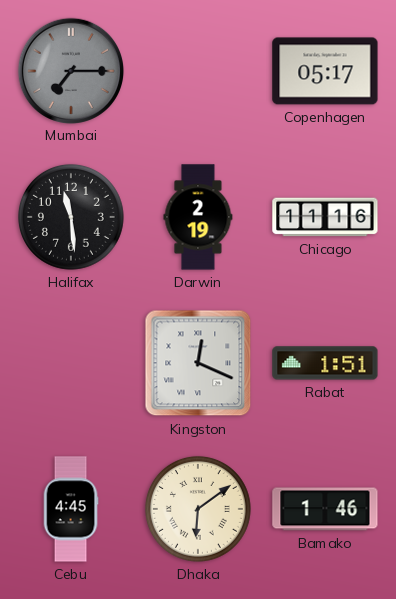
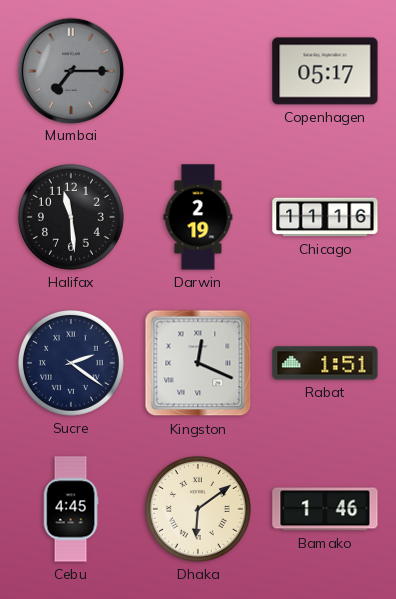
Sucre: none -> 2:21 (71, 363)
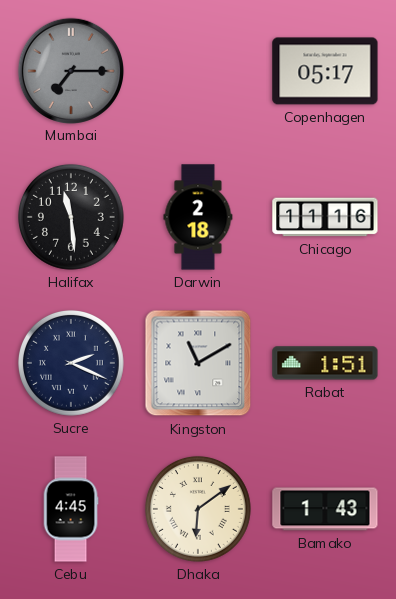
Darwin: 2:19 -> 2:18 (198, 217)
Sucre: 2:21 -> 2:19 (71, 363)
Kingston: 12:19 -> 11:10 (198, 363)
Bamako: 1:46 -> 1:43 (325, 509)
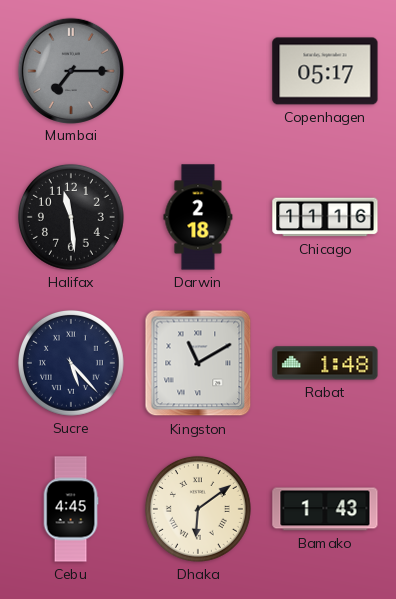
Sucre: 2:19 -> 5:23 (71, 363)
Rabat: 1:51 -> 1:48 (325, 363)
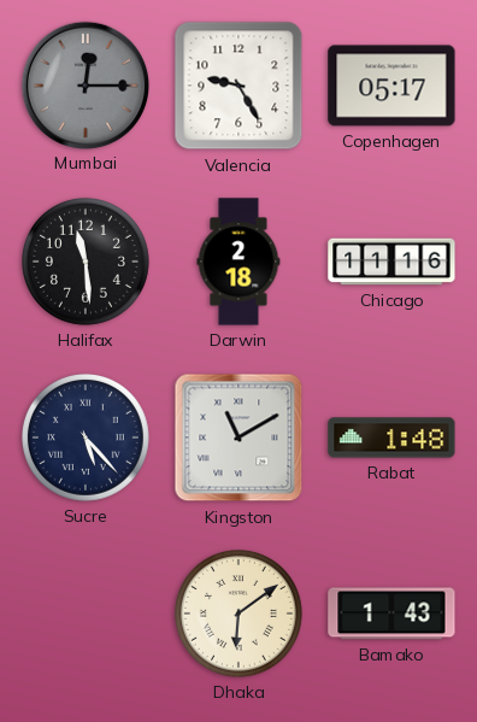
Mumbai: 7:15 -> 12:15 (84, 84)
Valencia: none -> 9:25 (238, 86)
Cebu: 4:45 -> none (71, 509)
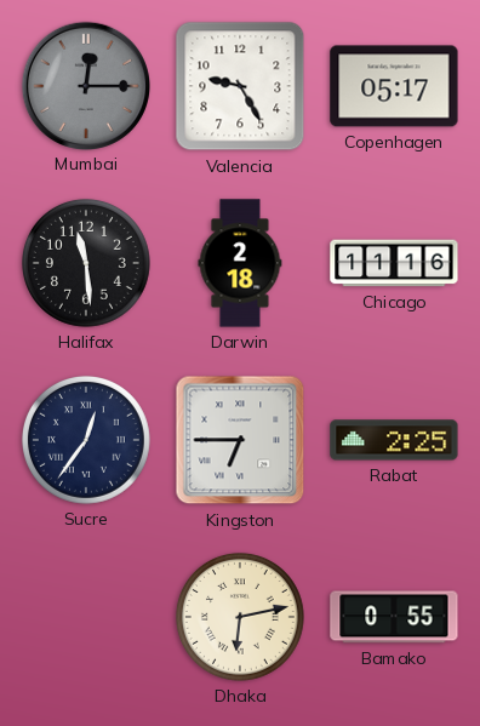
Sucre: 5:23 -> 12:36 (86, 440)
Kingston: 11:10 -> 6:45 (240, 440)
Rabat: 1:48 -> 2:25 (394, 440)
Dhaka: 6:09 -> 6:13 (240, 617)
Bamako: 1:43 -> 0:55 (394, 617)
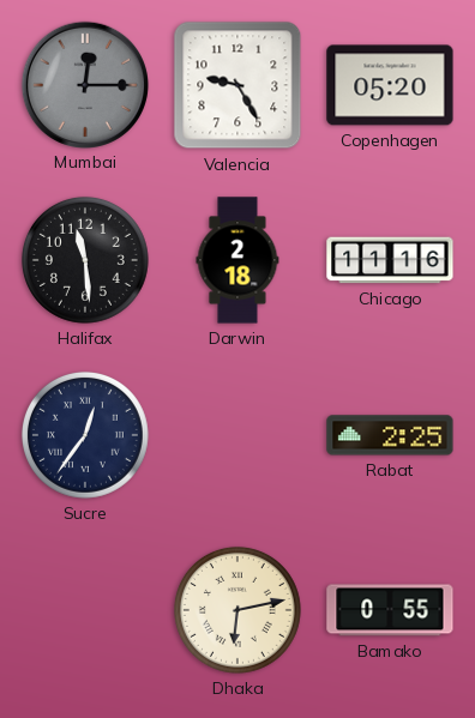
Copenhagen: 05:17 -> 05:20 (390, 85)
Kingston: 6:45 -> none (240, 440)
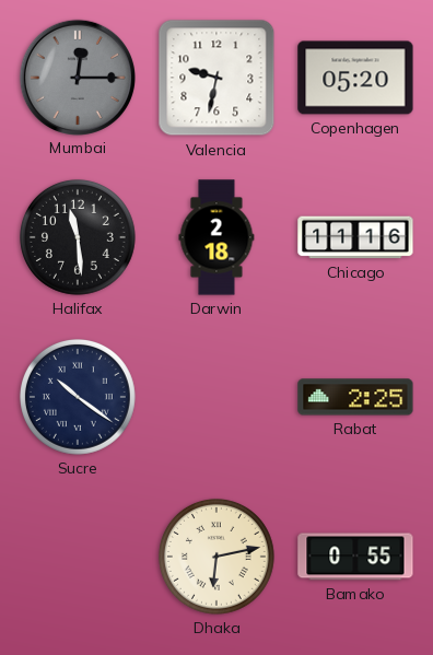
Valencia: 9:25 -> 9:32 (216, 78)
Sucre: 12:36 -> 10:21 (78, 397)
